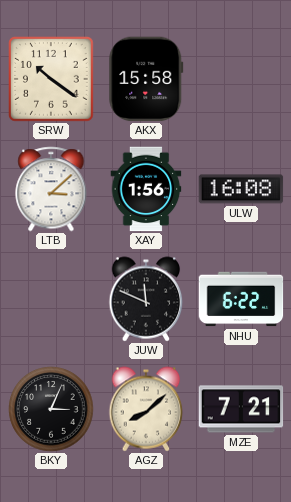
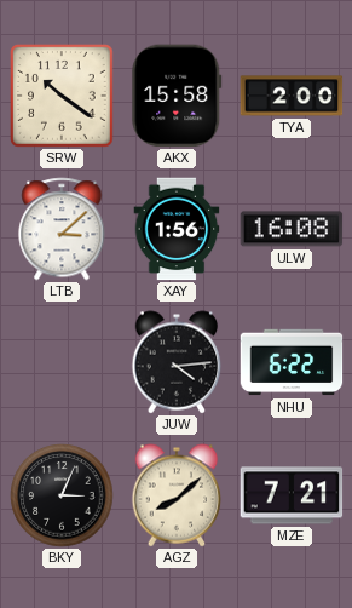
TYA: none -> 2:00 (292, 96)
JUW: 11:49 -> 4:14 (177, 362)
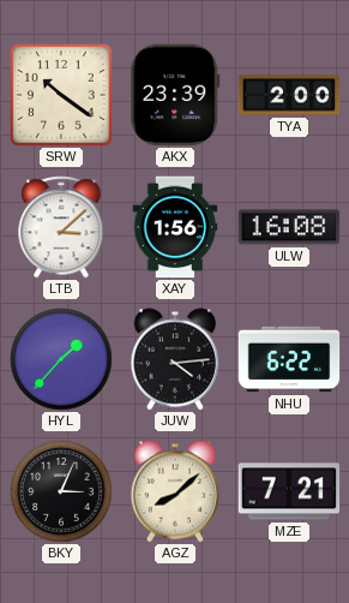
AKX: 15:58 -> 23:39 (175, 95)
HYL: none -> 1:37 (61, 359)
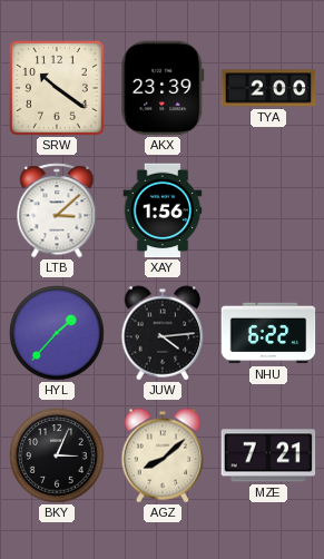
ULW: 16:08 -> none (289, 227)
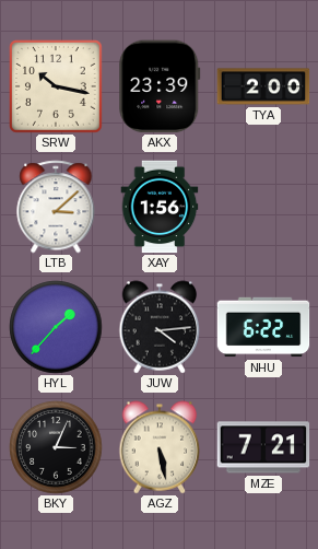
SRW: 10:21 -> 10:17 (57, 87)
AGZ: 8:08 -> 5:28 (160, 447)
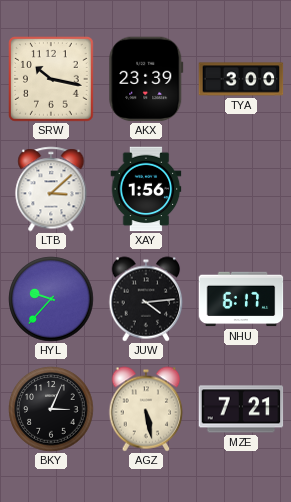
TYA: 2:00 -> 3:00 (241, 79)
HYL: 1:37 -> 9:37 (51, 299)
NHU: 6:22 -> 6:17 (241, 299)
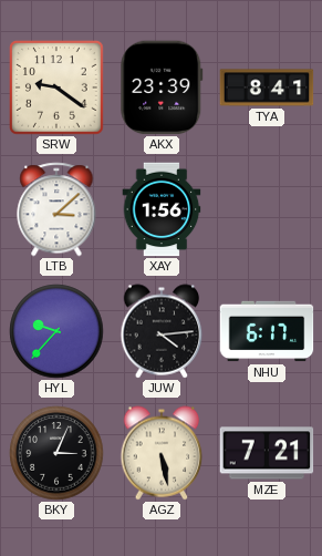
SRW: 10:17 -> 9:21 (58, 89)
TYA: 3:00 -> 8:41 (267, 87)
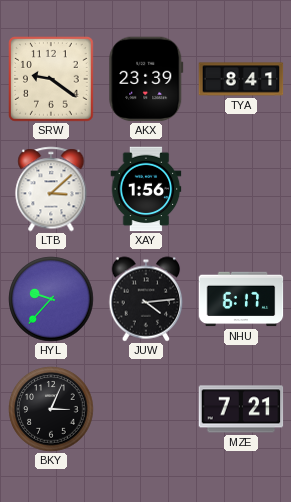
AGZ: 5:28 -> none (162, 453)
